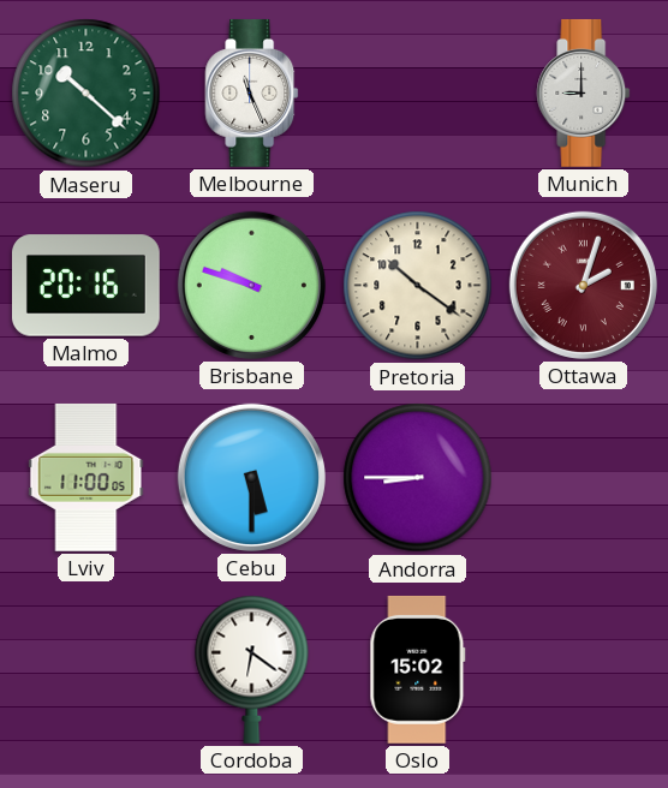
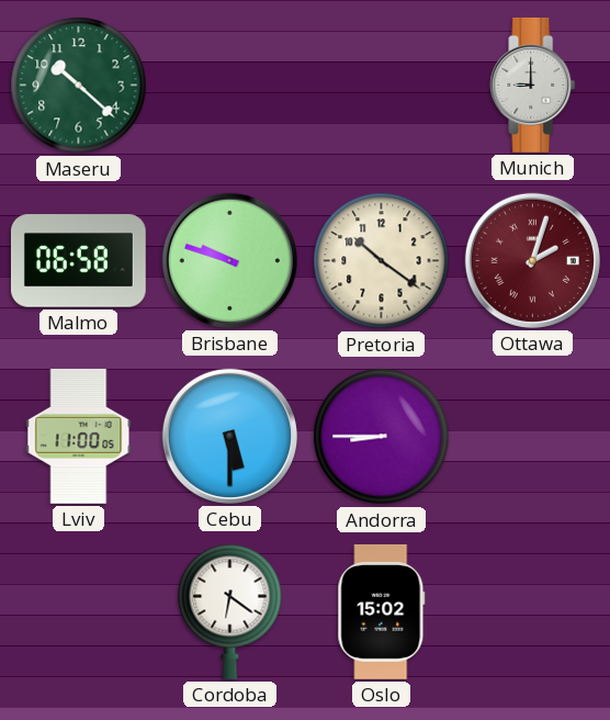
Melbourne: 11:26 -> none (252, 92)
Malmo: 20:16 -> 06:58 (78, 261)
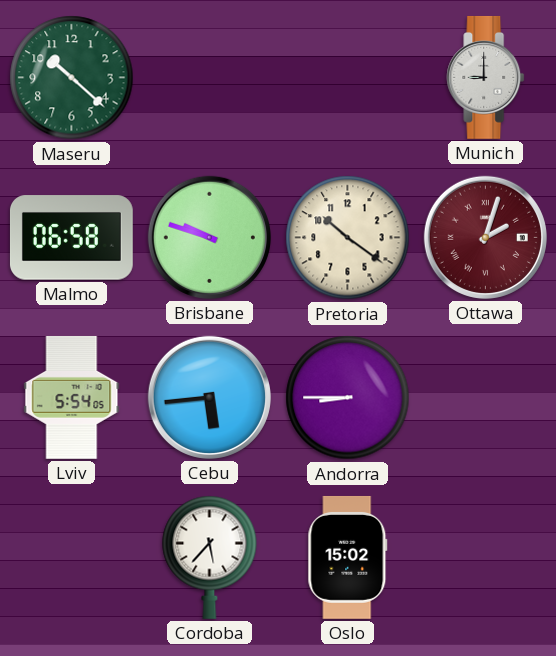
Lviv: 11:00 -> 5:54 (72, 397)
Cebu: 5:30 -> 5:44 (209, 397)
Cordoba: 6:21 -> 5:37 (210, 557)
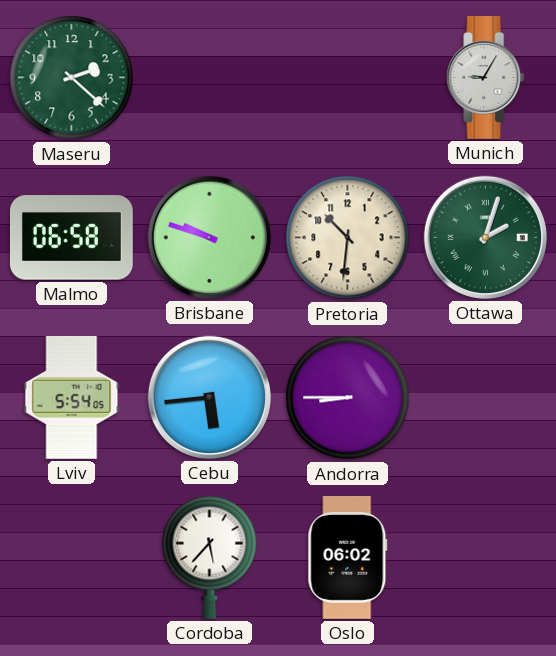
Maseru: 10:22 -> 2:22 (72, 78)
Munich: 9:00 -> 9:05 (486, 77)
Pretoria: 10:21 -> 10:31 (348, 238)
Ottawa dial: burgundy -> green (485, 237)
Oslo: 15:02 -> 06:02 (348, 558)
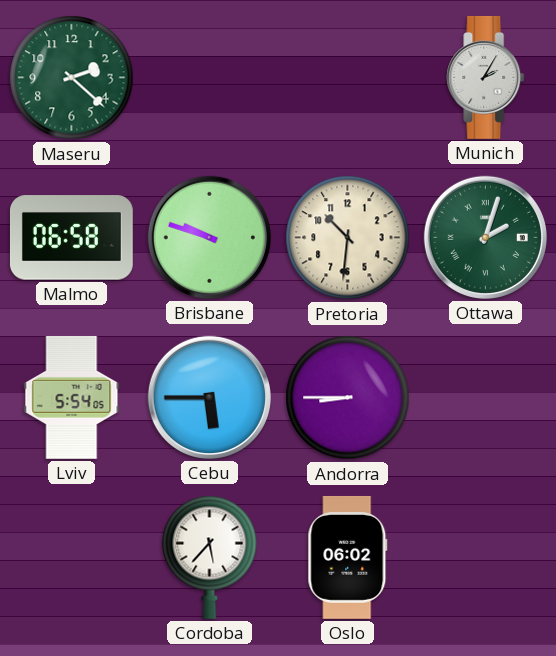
Munich: 9:05 -> 2:05 (486, 77)
Cebu: 5:44 -> 5:45 (209, 397)
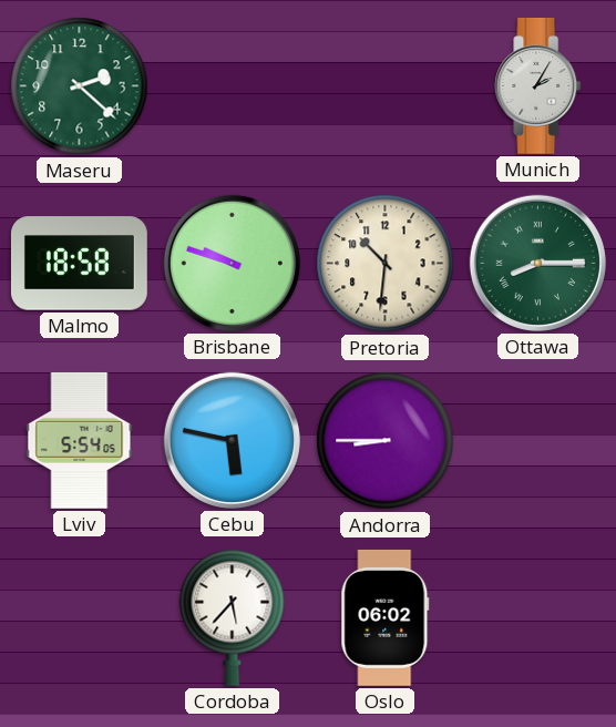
Malmo: 06:58 -> 18:58 (79, 264)
Ottawa: 2:03 -> 8:15 (537, 263)
Cebu: 5:45 -> 5:47 (232, 440)
